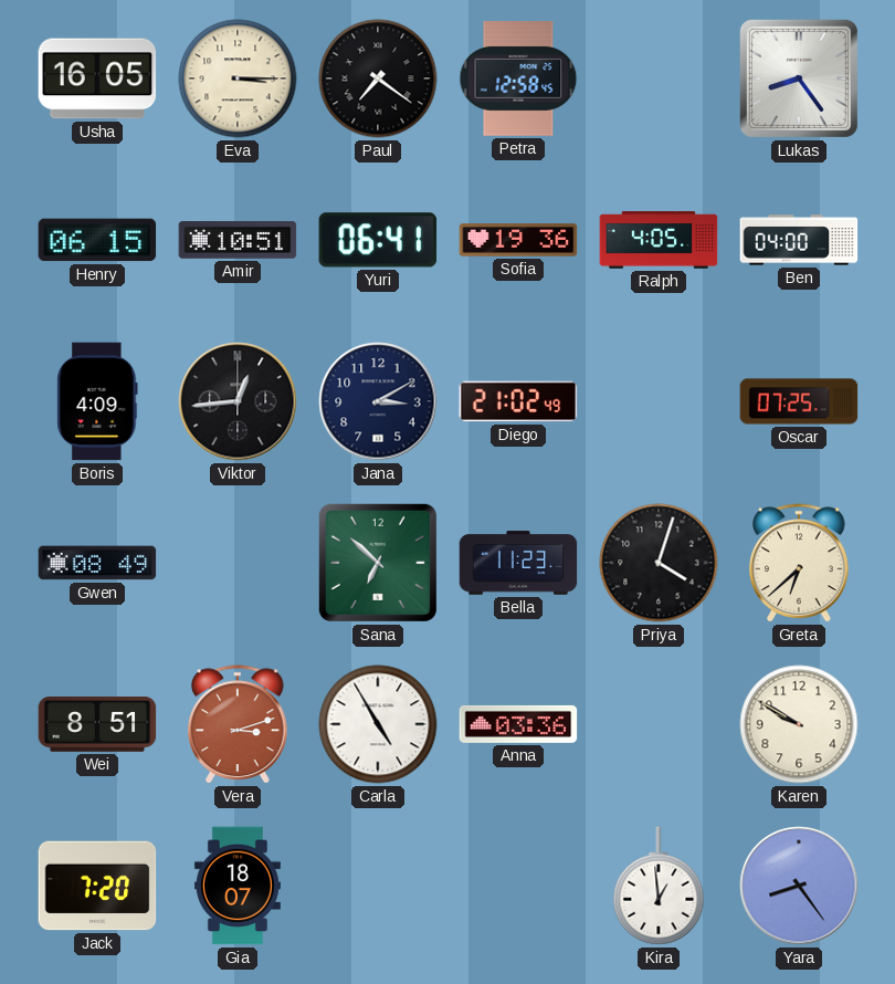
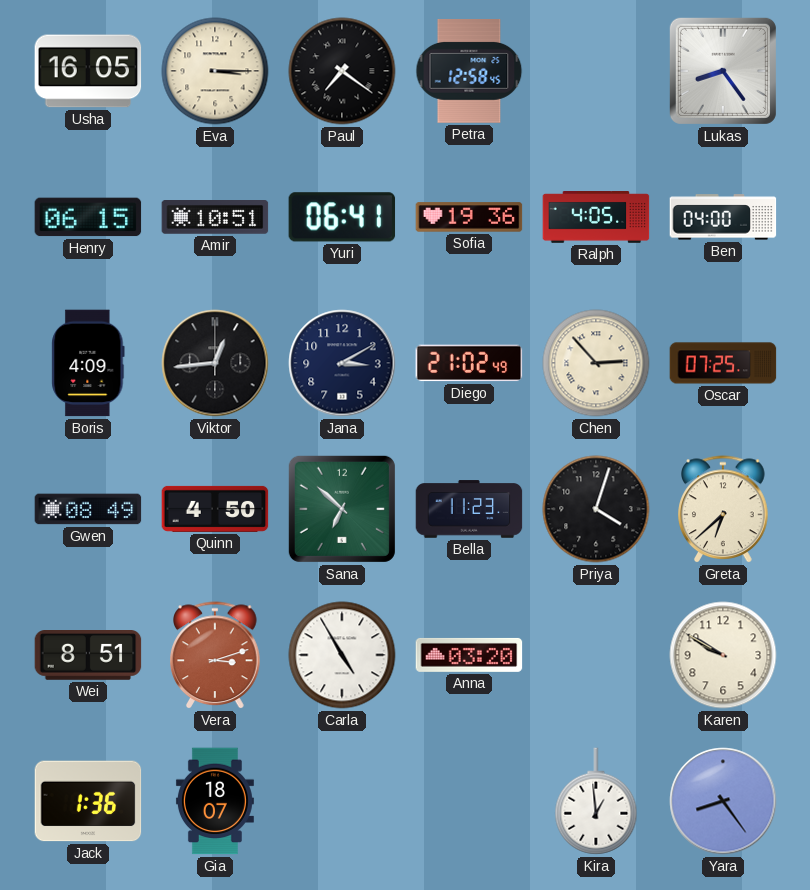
Chen: none -> 2:53 (596, 363)
Quinn: none -> 4:50 (215, 509)
Anna: 03:36 -> 03:20 (469, 655)
Jack: 7:20 -> 1:36 (88, 801)
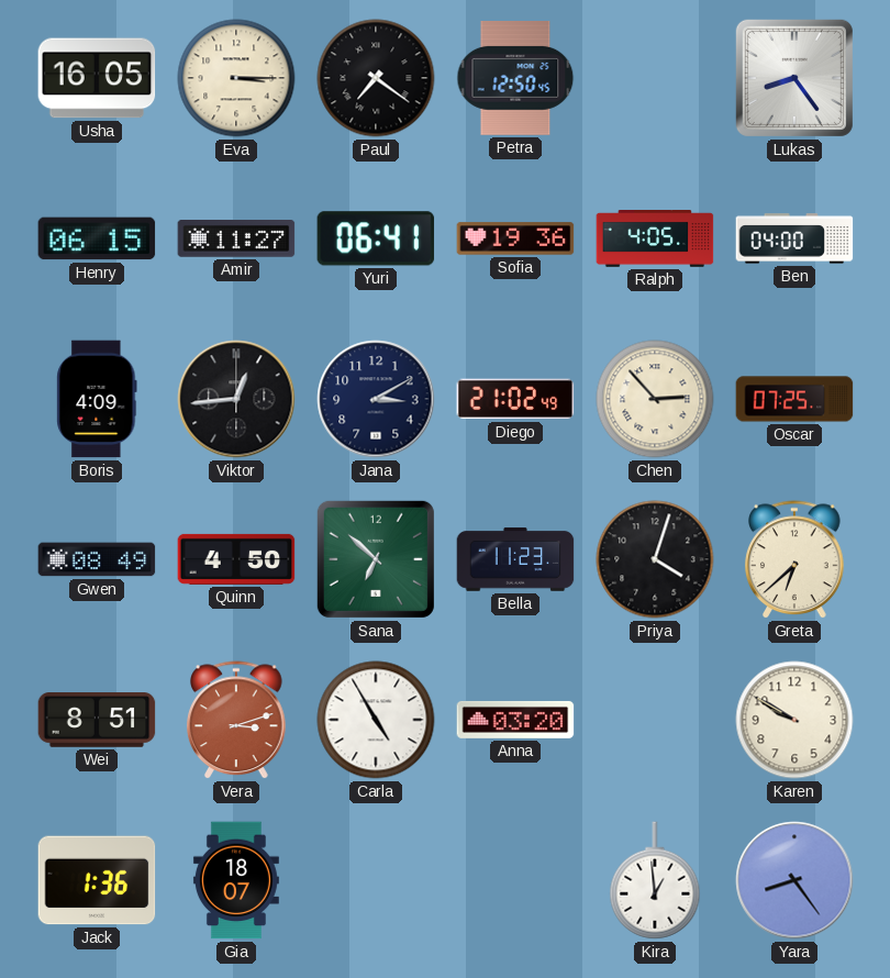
Petra: 12:58 -> 12:50 (515, 79)
Amir: 10:51 -> 11:27 (236, 240)
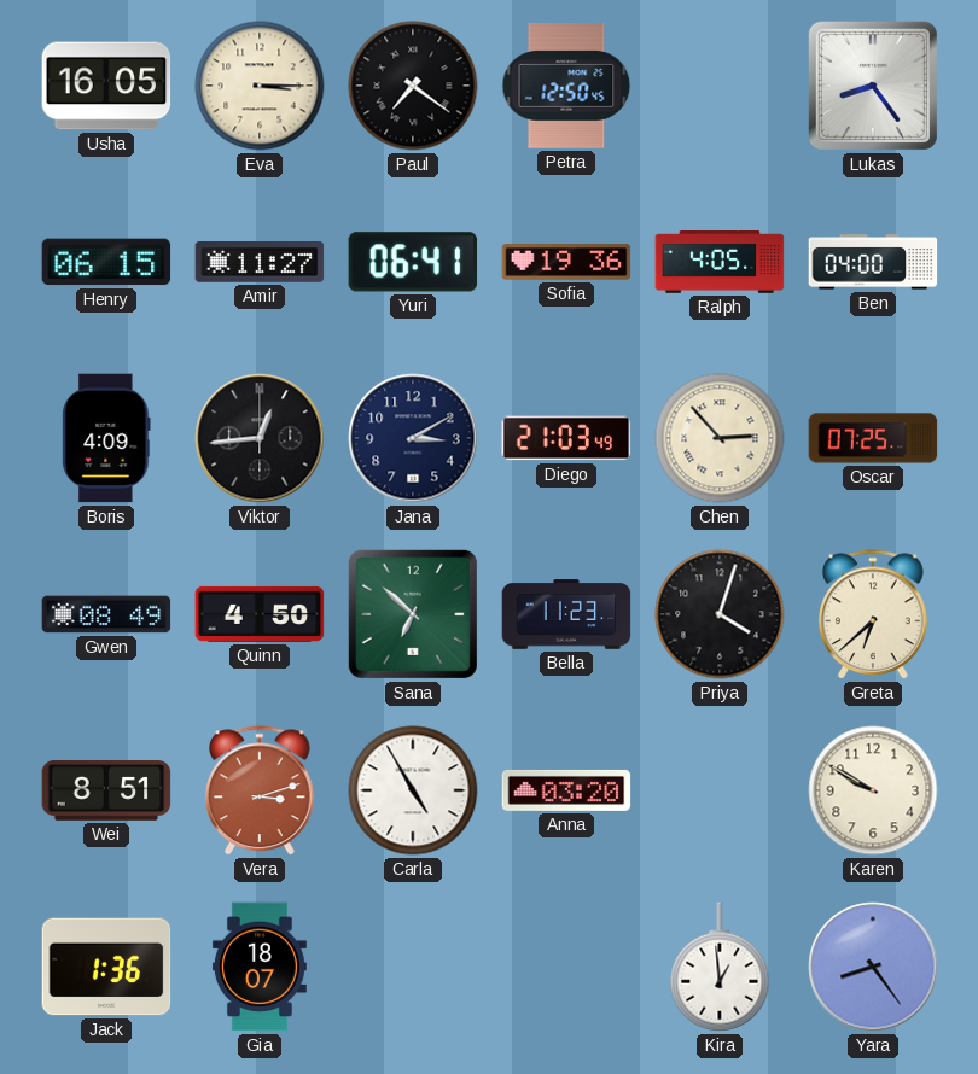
Diego: 21:02 -> 21:03 (566, 438)
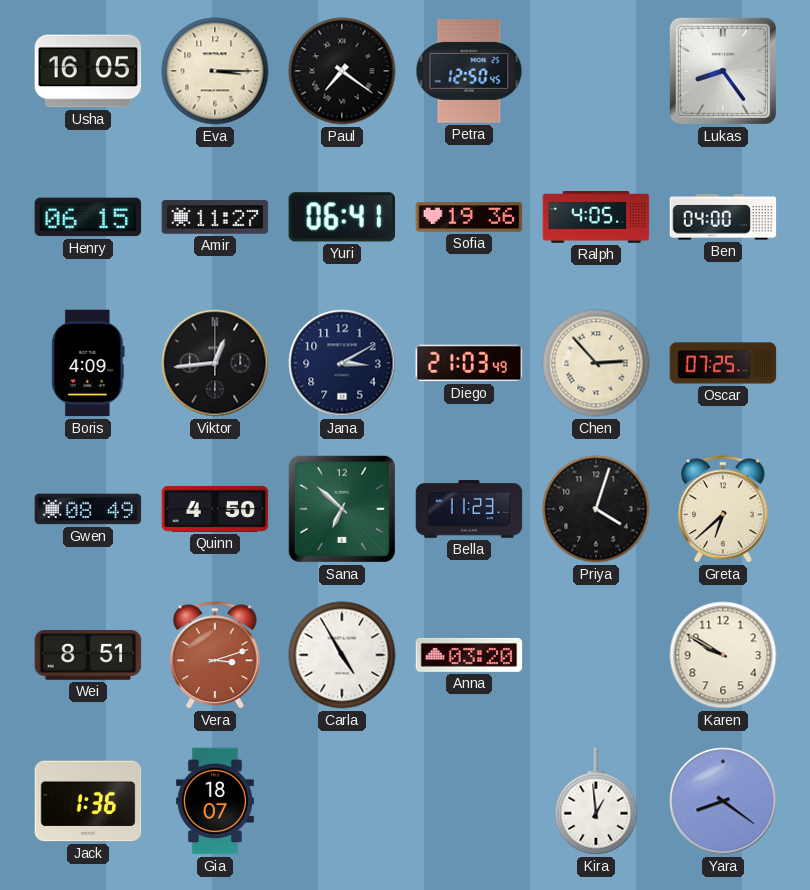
Yara: 8:24 -> 8:21 (723, 801)
